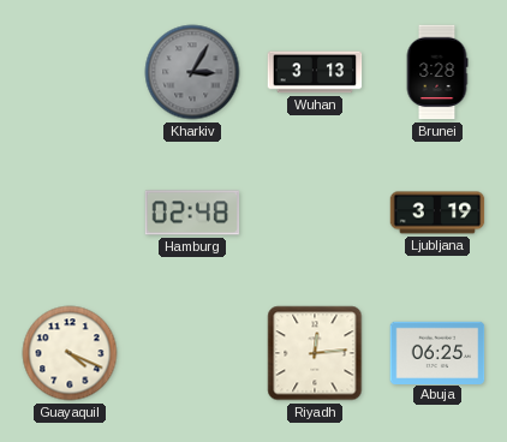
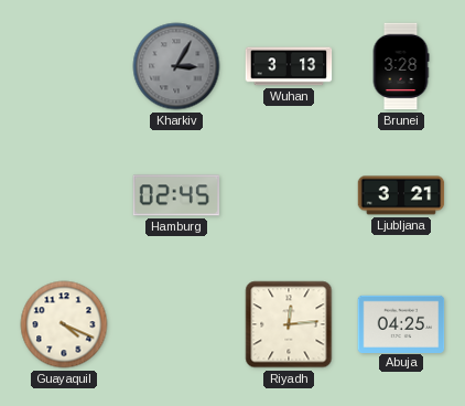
Hamburg: 02:48 -> 02:45 (176, 195)
Ljubljana: 3:19 -> 3:21 (401, 195)
Abuja: 06:25 -> 04:25 (401, 323)
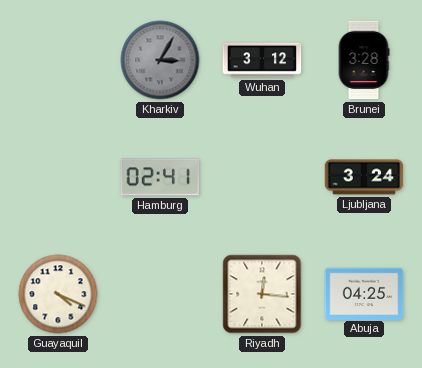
Wuhan: 3:13 -> 3:12 (262, 60)
Hamburg: 02:45 -> 02:41 (160, 177)
Ljubljana: 3:21 -> 3:24 (364, 177)
Riyadh: 12:14 -> 12:16 (262, 294)
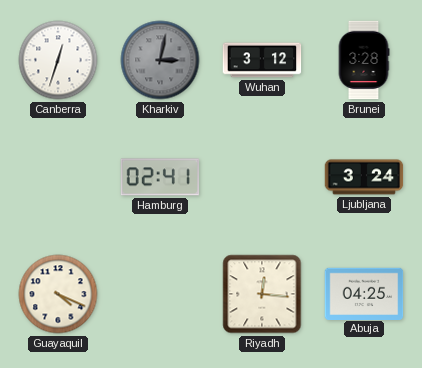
Canberra: none -> 12:33 (58, 60)
Kharkiv: 3:05 -> 3:02 (160, 60)
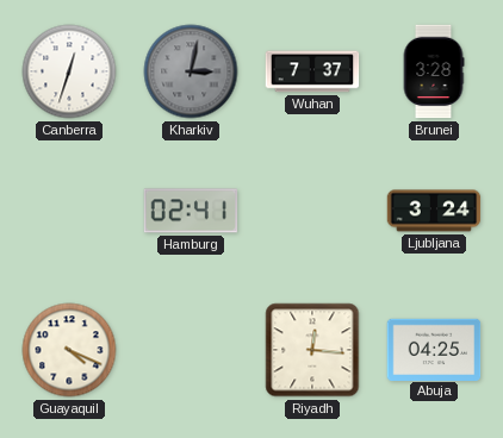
Wuhan: 3:12 -> 7:37 (312, 71)
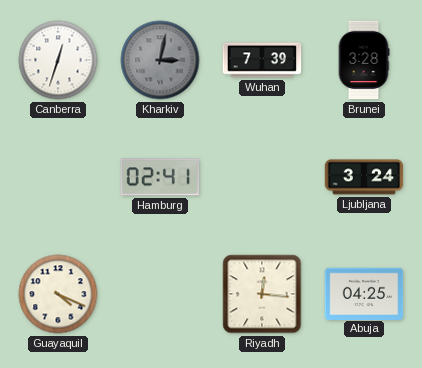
Wuhan: 7:37 -> 7:39 (262, 60)
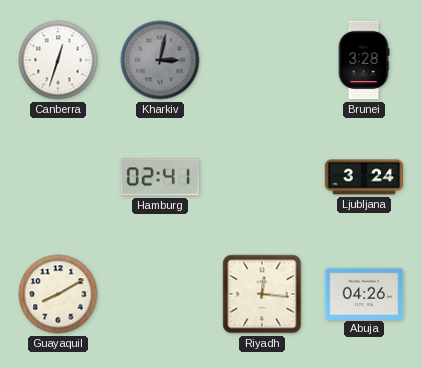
Wuhan: 7:39 -> none (262, 60)
Guayaquil: 4:19 -> 8:10 (58, 294)
Abuja: 04:25 -> 04:26 (364, 293)
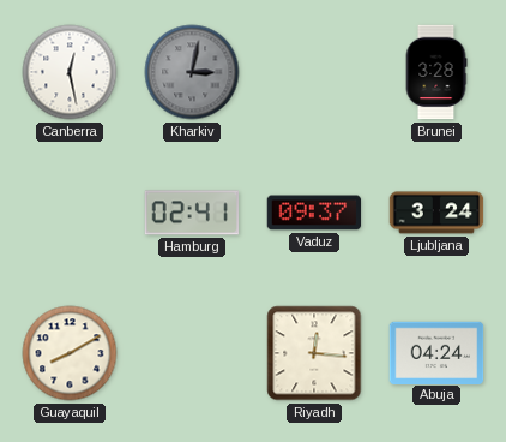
Canberra: 12:33 -> 12:28 (70, 72)
Vaduz: none -> 09:37 (314, 213)
Abuja: 04:26 -> 04:24 (436, 352)
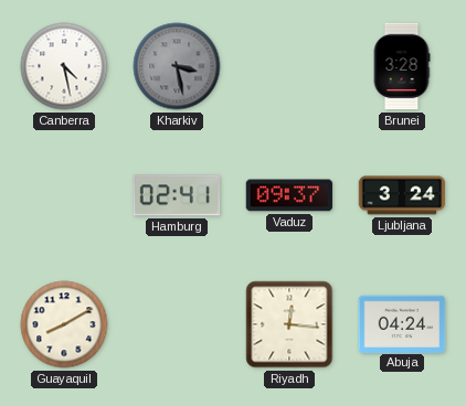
Canberra: 12:28 -> 4:28 (64, 66)
Kharkiv: 3:02 -> 3:28 (177, 66)
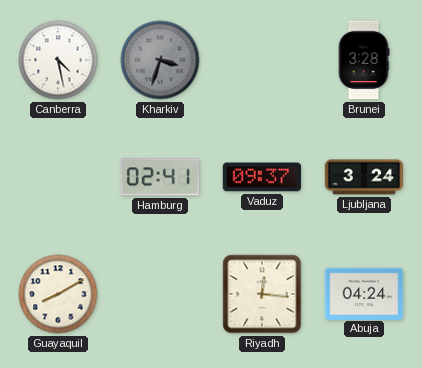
Kharkiv: 3:28 -> 3:33 (160, 60)
